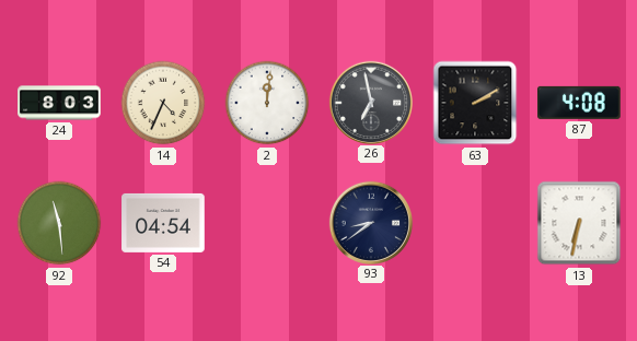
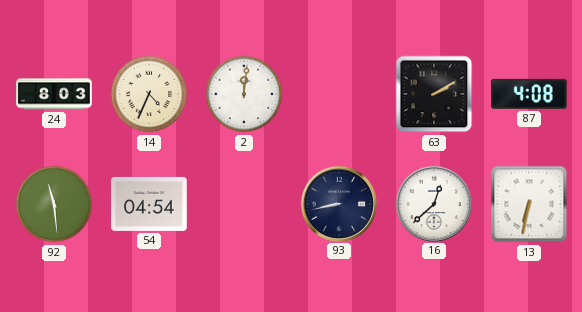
26: 6:58 -> none (370, 102)
93: 8:39 -> 8:43 (338, 203)
16: none -> 12:38 (433, 203)
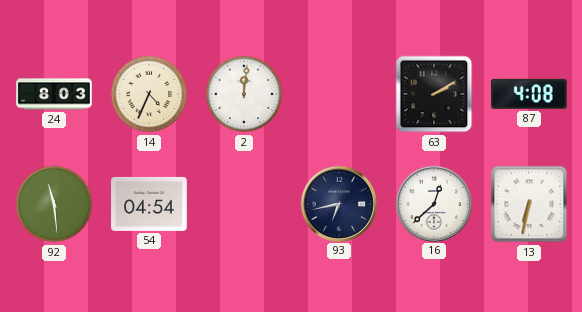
93: 8:43 -> 6:43 (338, 203)
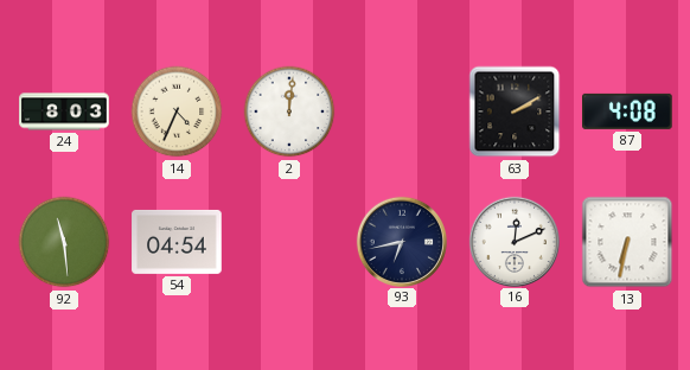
16: 12:38 -> 12:11 (513, 241)
